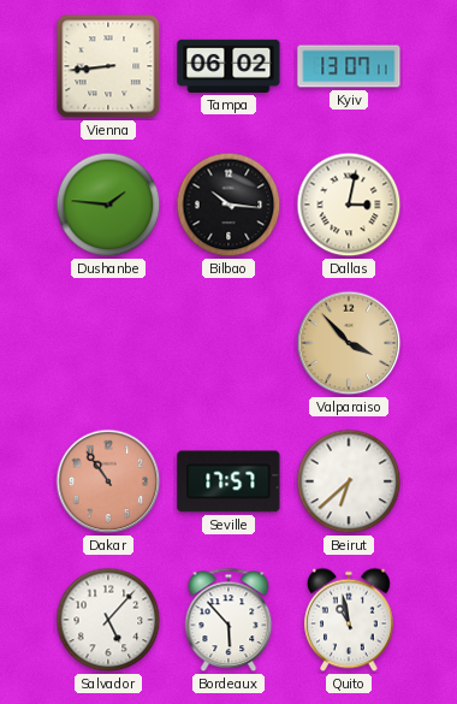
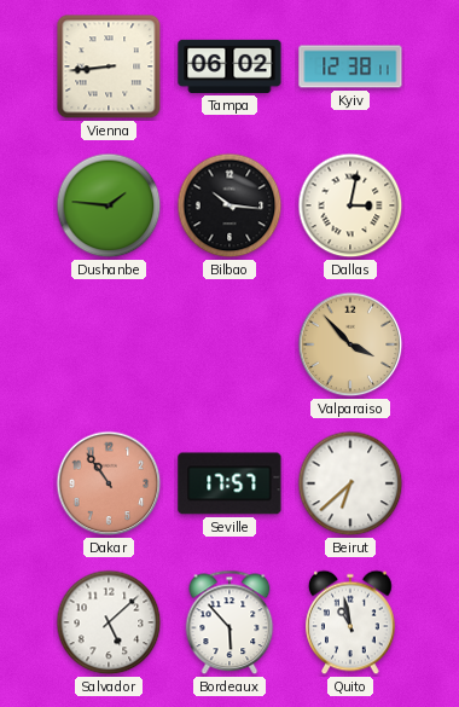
Kyiv: 13:07 -> 12:38 (350, 66)
Salvador: 5:07 -> 5:08 (109, 622)
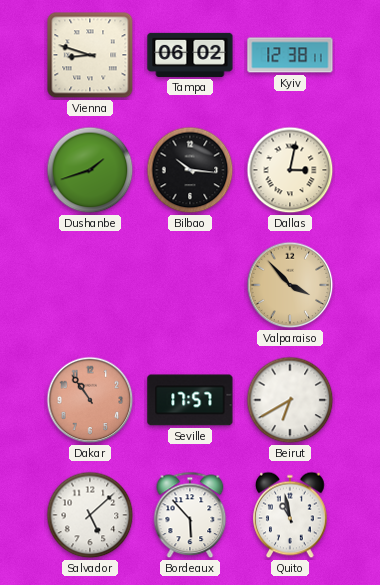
Vienna: 8:44 -> 8:48 (90, 55)
Dushanbe: 1:46 -> 1:42 (90, 170)
Beirut: 6:38 -> 6:40 (290, 400)
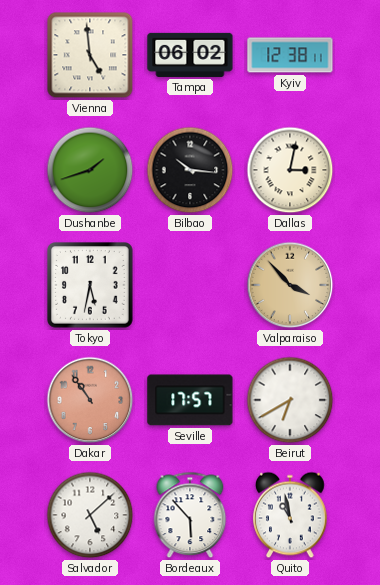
Vienna: 8:48 -> 4:59 (90, 55)
Tokyo: none -> 5:32 (90, 285)
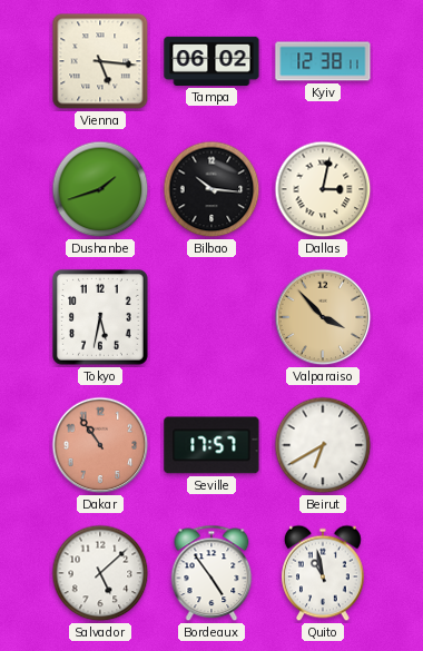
Vienna: 4:59 -> 5:16 (100, 61)
Bordeaux: 5:53 -> 4:54 (211, 573)
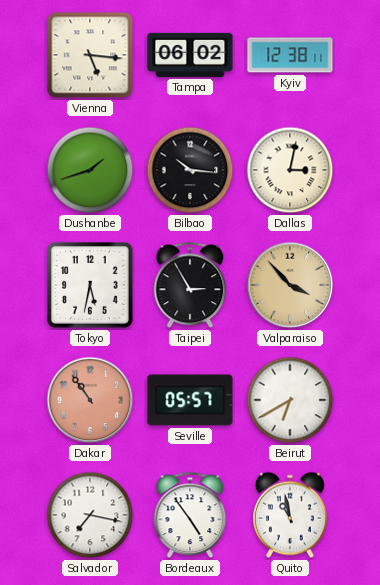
Taipei: none -> 2:55 (190, 285)
Seville: 17:57 -> 05:57 (190, 400)
Salvador: 5:08 -> 7:17 (90, 515)
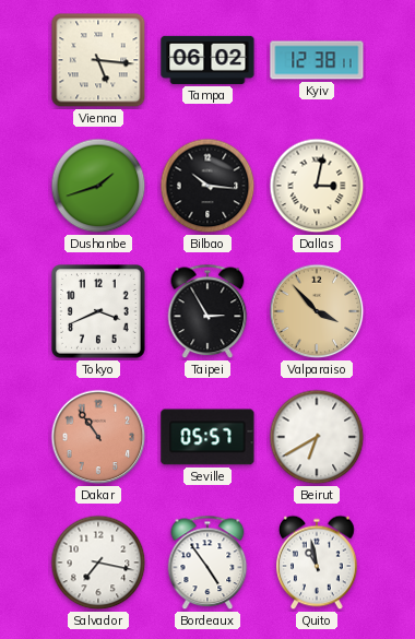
Tokyo: 5:32 -> 3:41 (98, 311)
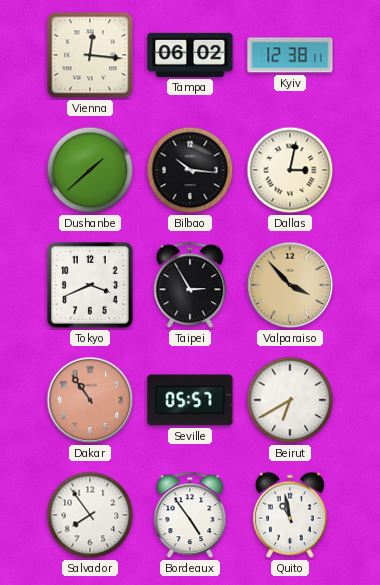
Vienna: 5:16 -> 12:16 (90, 55)
Dushanbe: 1:42 -> 1:38 (90, 170)
Salvador: 7:17 -> 7:54 (90, 515)
